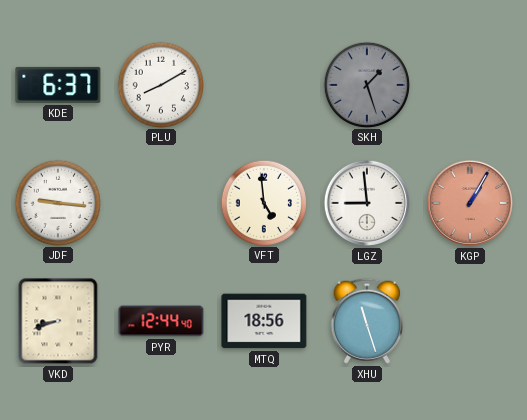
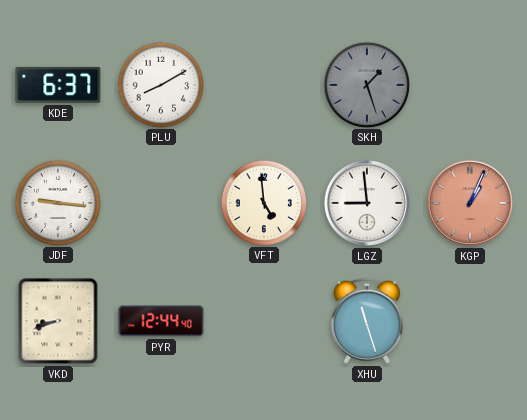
KGP: 1:05 -> 1:04 (470, 203)
MTQ: 18:56 -> none (264, 321)
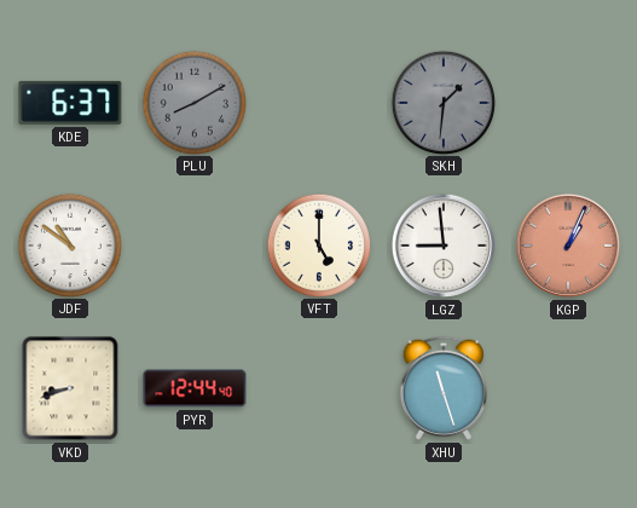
PLU dial: white -> grey (193, 102)
SKH: 1:27 -> 1:31 (442, 102)
JDF: 9:16 -> 10:51 (69, 244)
VFT: 4:59 -> 5:00 (318, 244)
